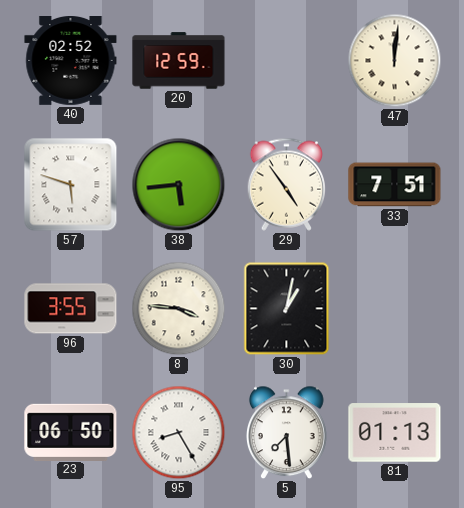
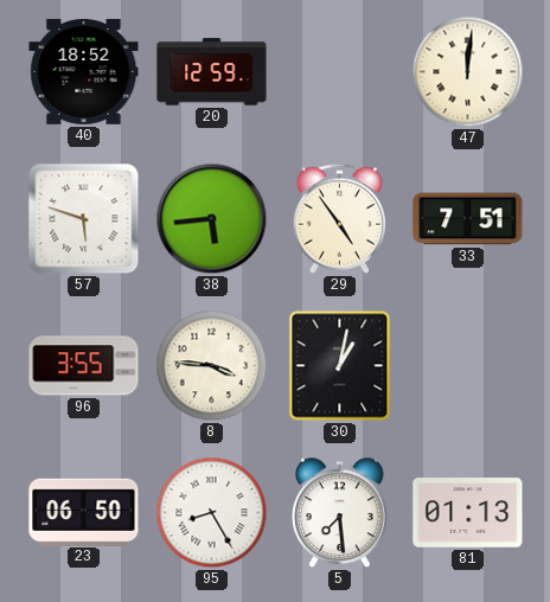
40: 02:52 -> 18:52 (84, 72)
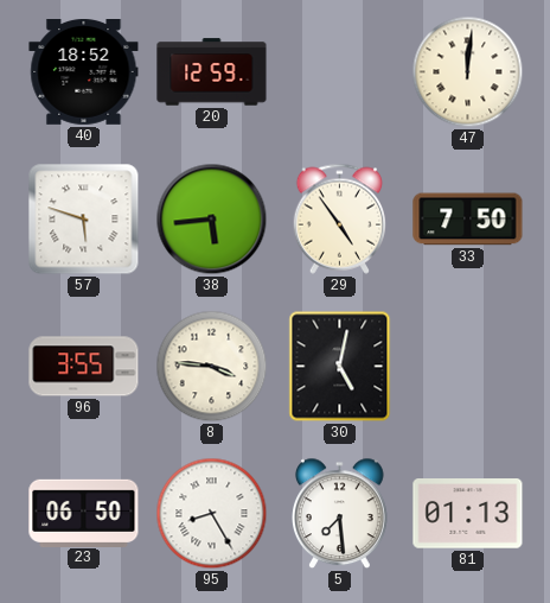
33: 7:51 -> 7:50 (468, 220)
30: 1:02 -> 5:02 (340, 367)
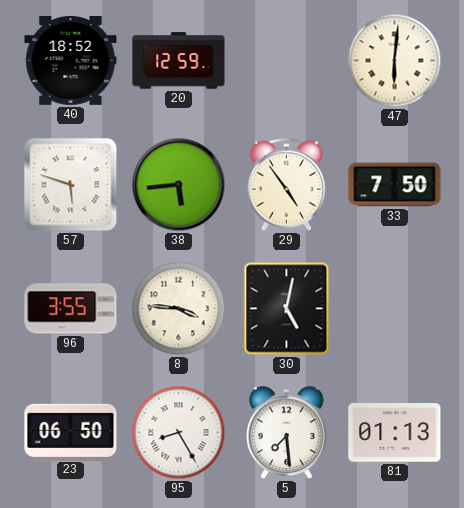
47: 12:01 -> 6:01 (395, 61)
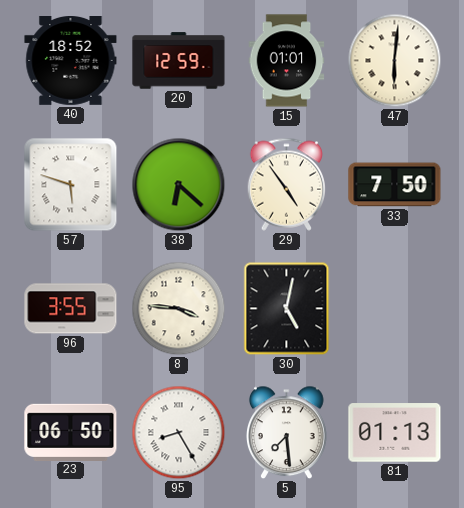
15: none -> 01:01 (287, 61)
38: 5:44 -> 6:22 (179, 185)
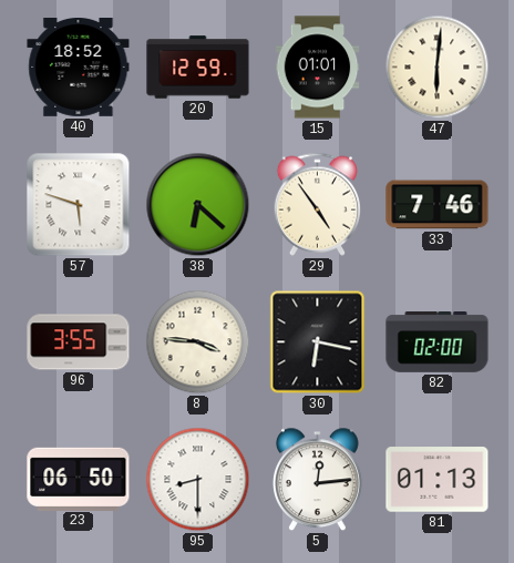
33: 7:50 -> 7:46 (438, 205)
30: 5:02 -> 6:17 (318, 342)
82: none -> 02:00 (438, 342)
95: 8:25 -> 8:30 (198, 480)
5: 7:29 -> 12:14 (318, 480)
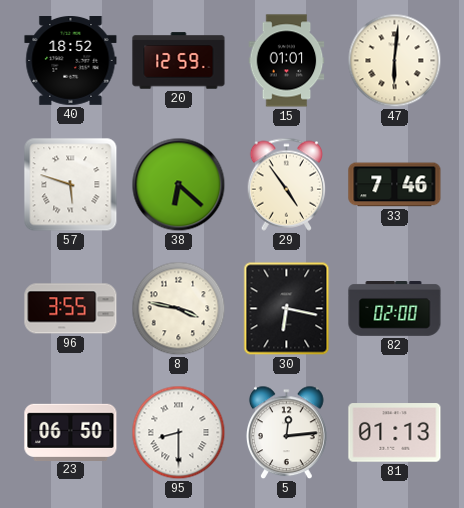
8: 3:46 -> 3:47 (179, 309)
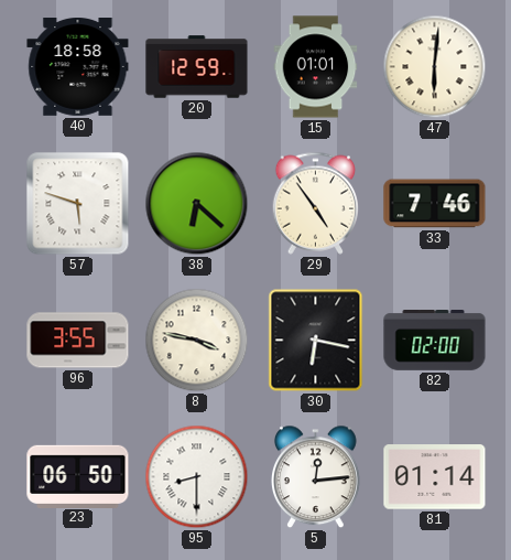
40: 18:52 -> 18:58 (78, 67)
81: 01:13 -> 01:14 (435, 477)
